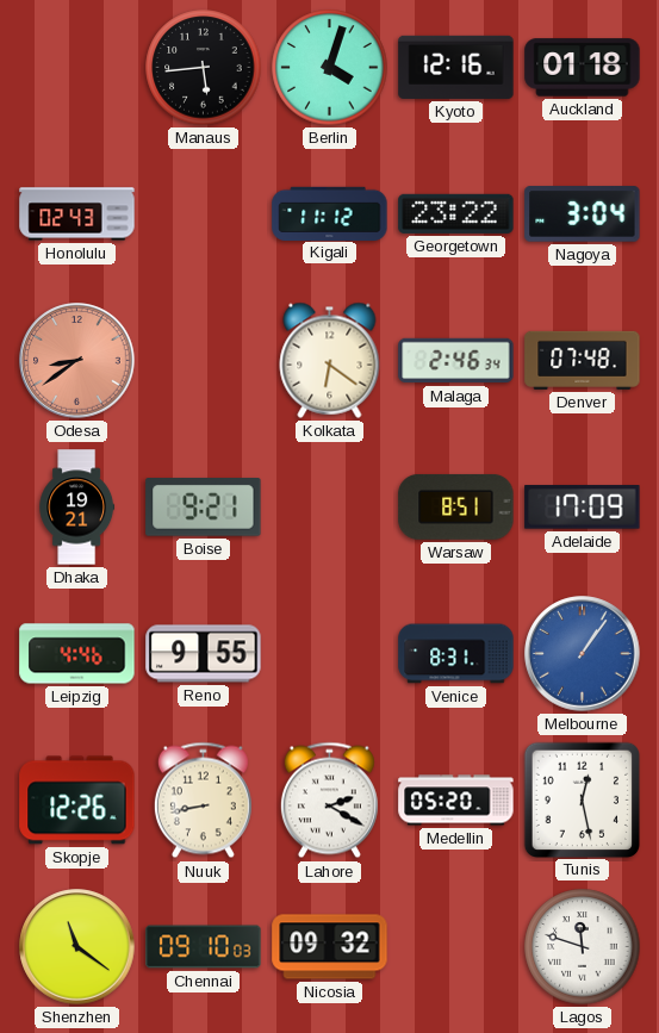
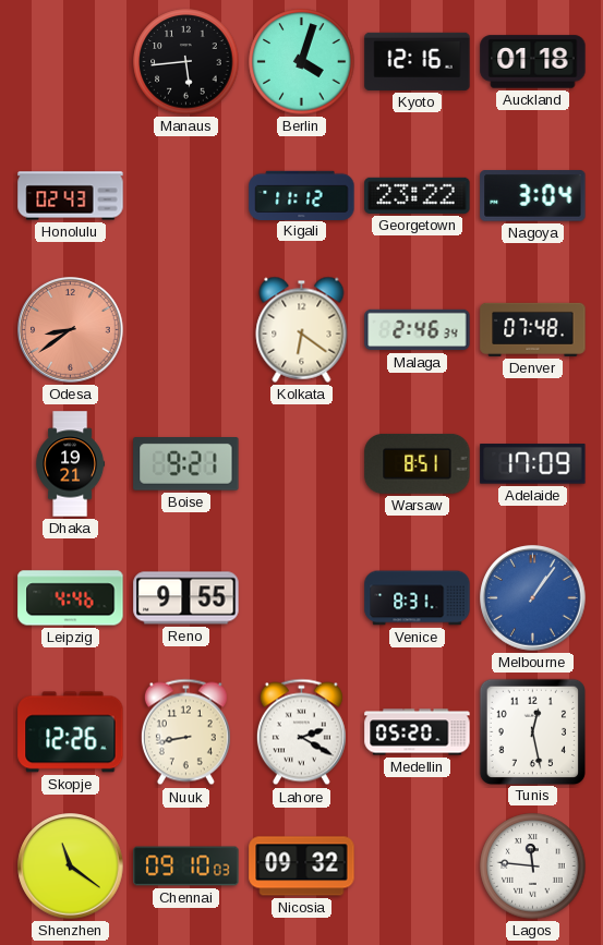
Lagos: 11:48 -> 11:46 (533, 867)
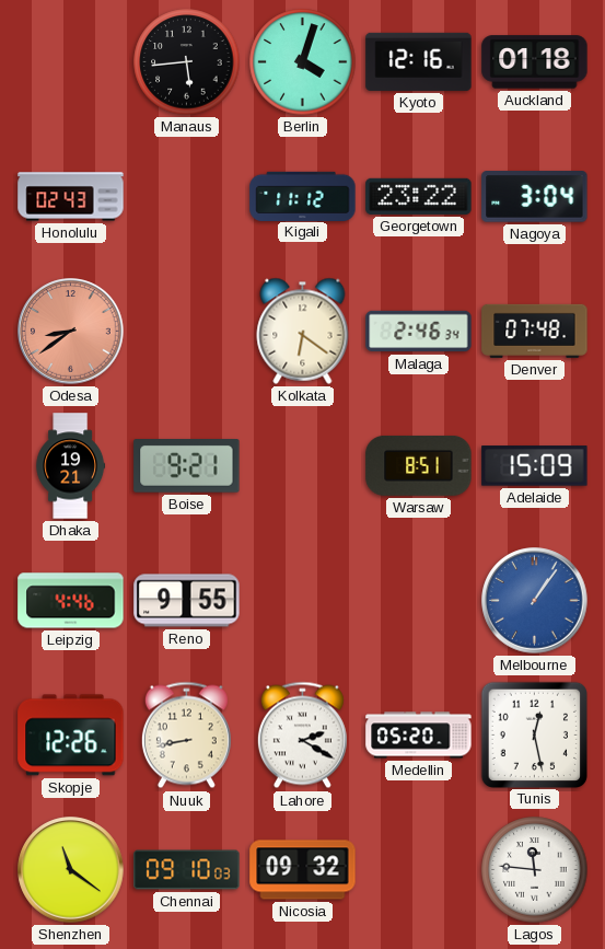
Adelaide: 17:09 -> 15:09 (535, 466)
Venice: 8:31 -> none (418, 598)
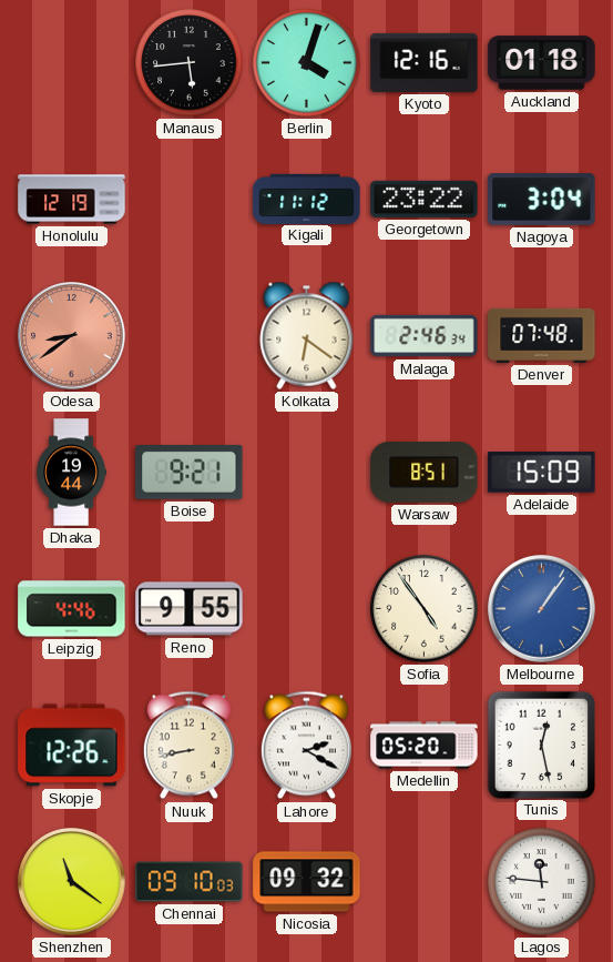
Honolulu: 02:43 -> 12:19 (72, 200)
Dhaka: 19:21 -> 19:44 (72, 473)
Sofia: none -> 4:54 (425, 609)
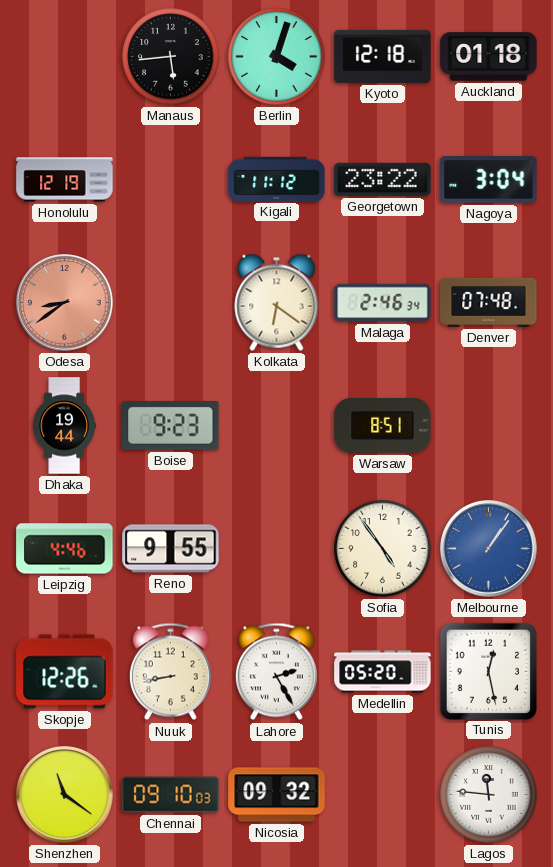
Kyoto: 12:16 -> 12:18 (383, 56)
Boise: 9:21 -> 9:23 (171, 426)
Adelaide: 15:09 -> none (542, 473)
Lahore: 2:20 -> 2:25 (276, 672)
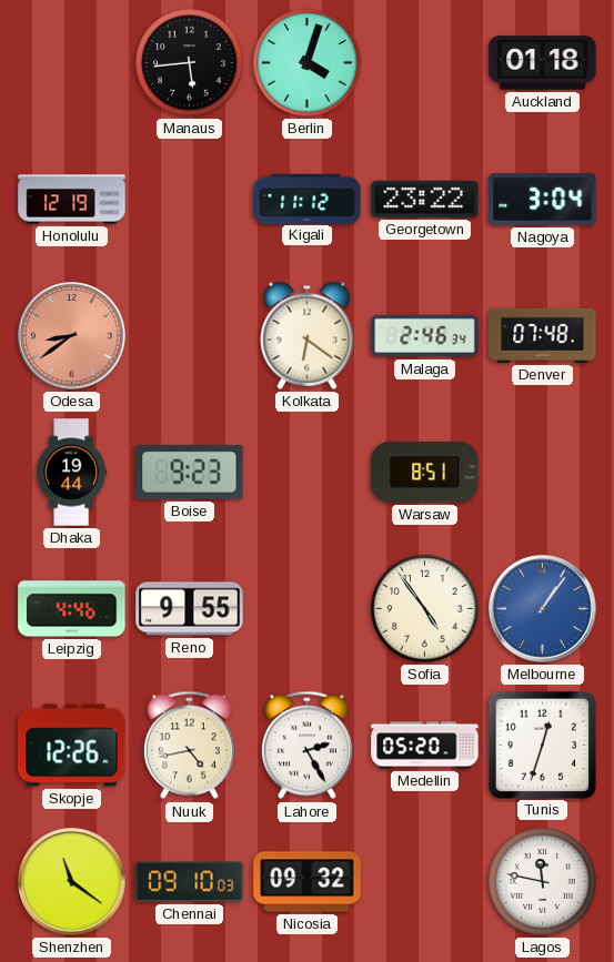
Kyoto: 12:18 -> none (383, 56)
Nuuk: 8:43 -> 4:43 (189, 746)
Tunis: 12:28 -> 12:33 (542, 745)
Lagos: 11:46 -> 11:47 (543, 882)
